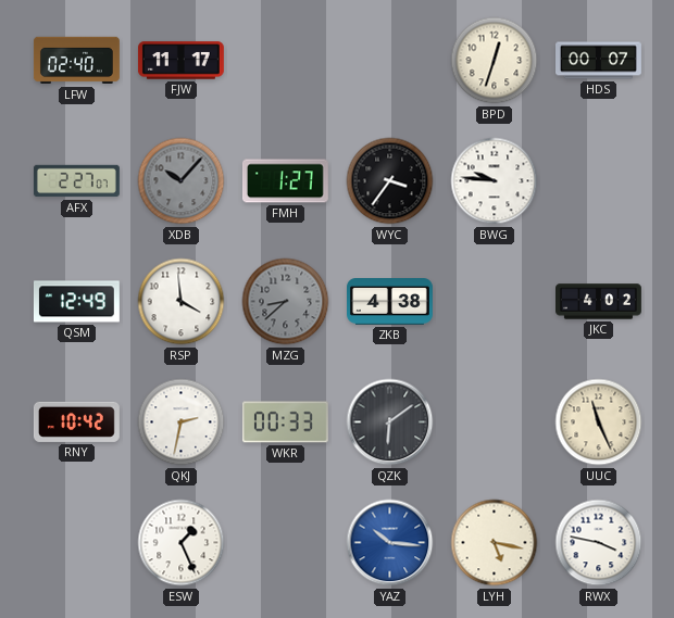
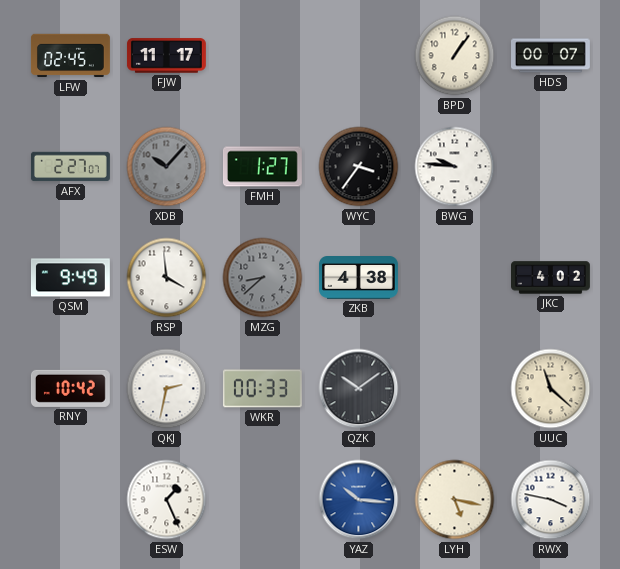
LFW: 02:40 -> 02:45 (70, 56)
BPD: 12:33 -> 1:06 (455, 56)
QSM: 12:49 -> 9:49 (70, 278)
QZK: 6:09 -> 10:09 (359, 389)
UUC: 11:26 -> 11:22 (551, 389)
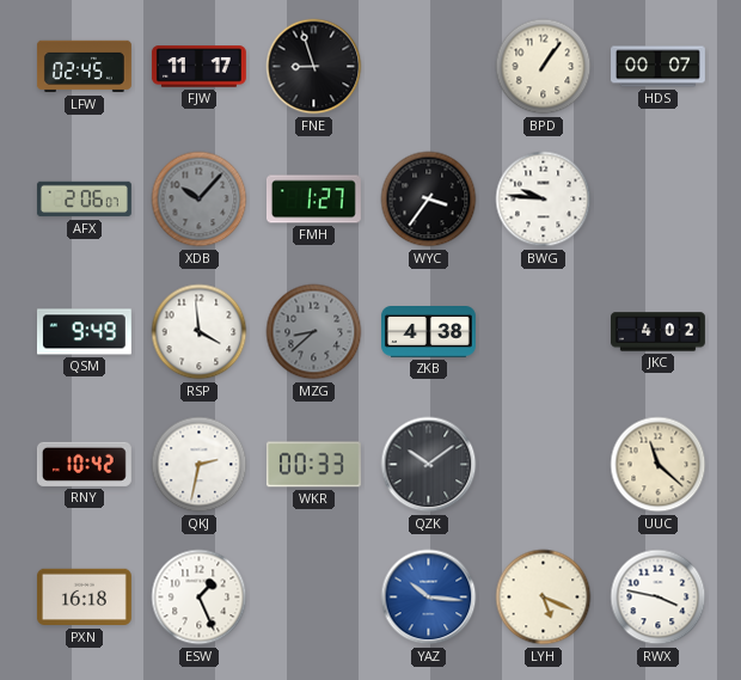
FNE: none -> 8:57 (314, 67)
AFX: 2:27 -> 2:06 (84, 200)
PXN: none -> 16:18 (84, 598)
LYH: 5:17 -> 5:19 (544, 598)
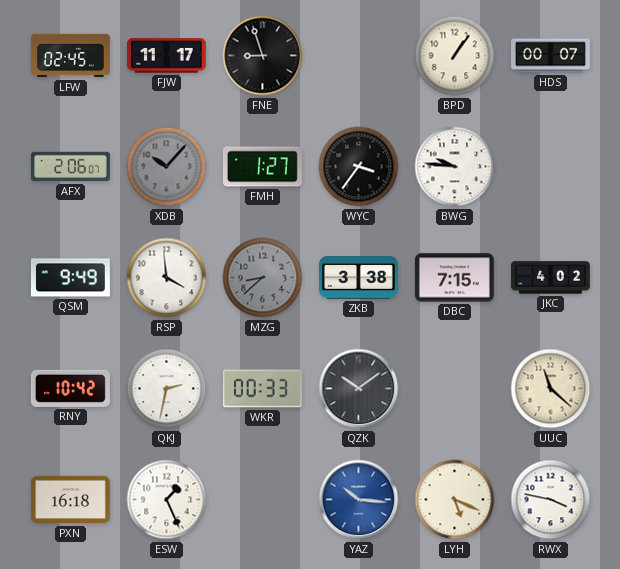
ZKB: 4:38 -> 3:38 (359, 278)
DBC: none -> 7:15 (454, 278)
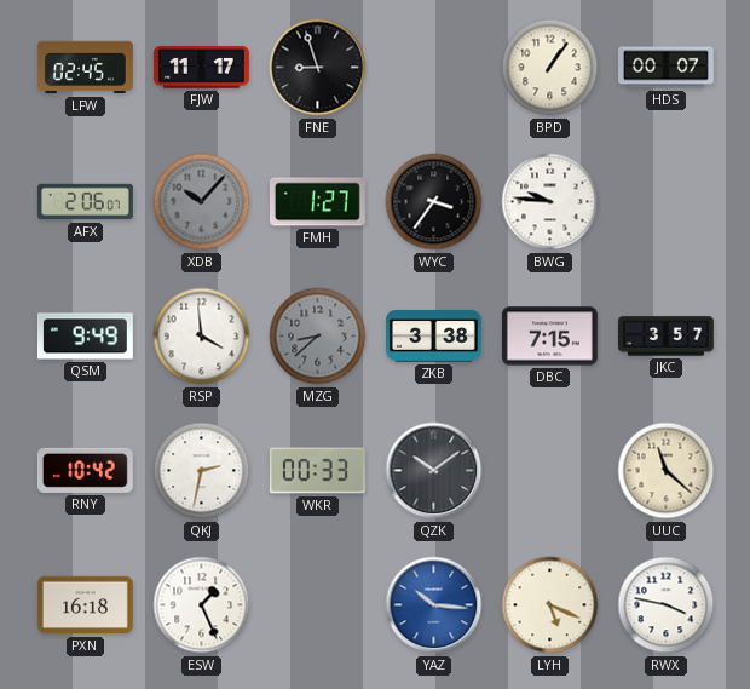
JKC: 4:02 -> 3:57 (667, 337)
